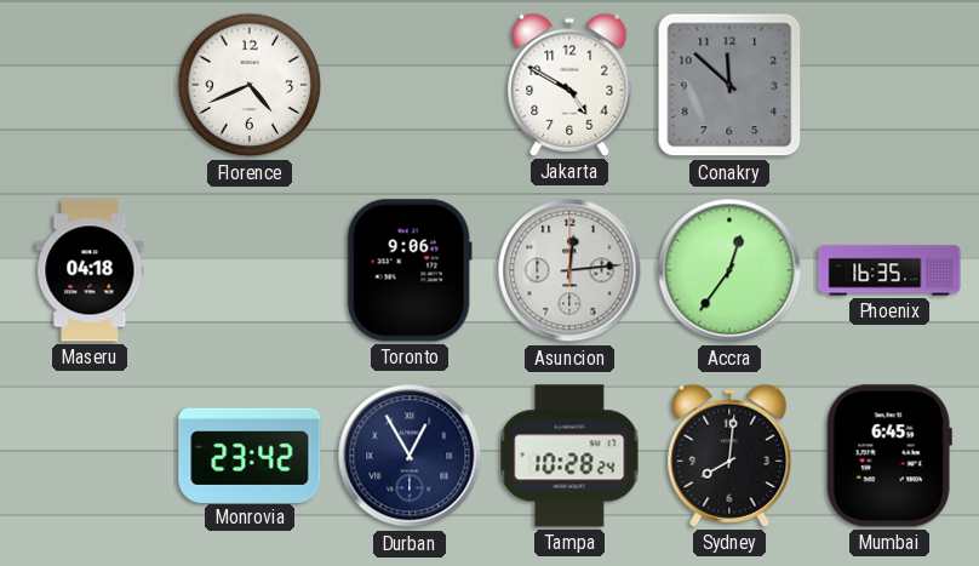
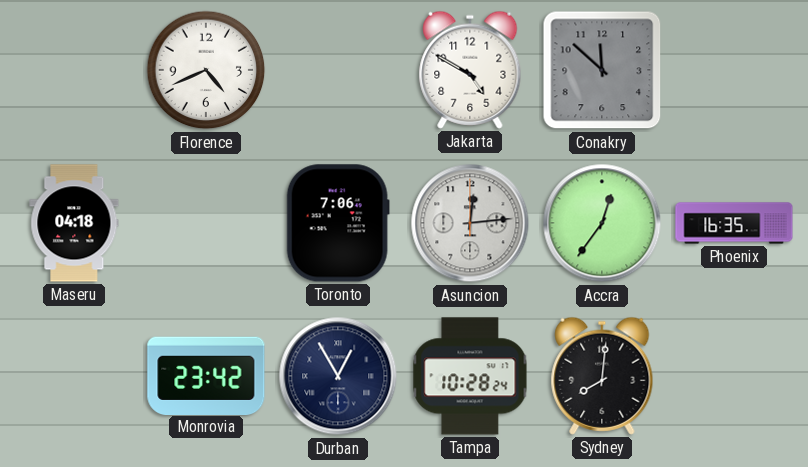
Toronto: 9:06 -> 7:06 (338, 223)
Mumbai: 6:45 -> none (889, 456)
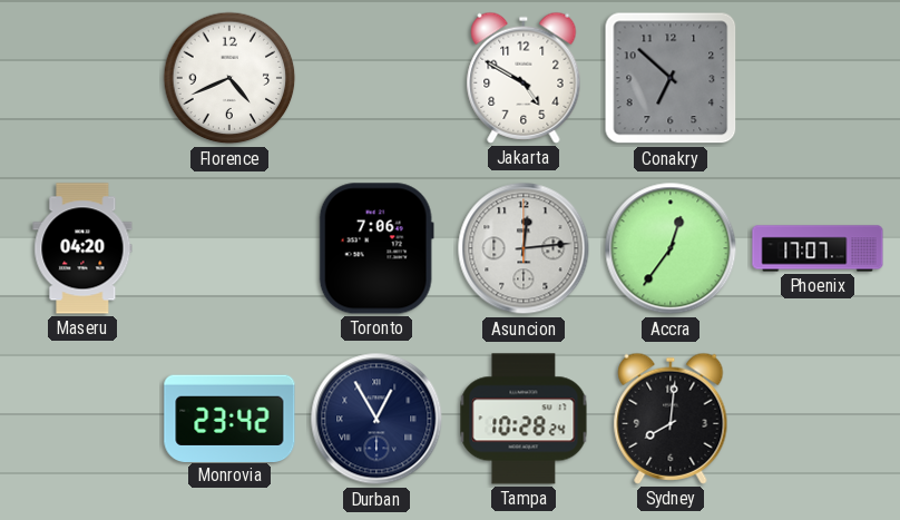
Conakry: 11:52 -> 6:52 (671, 78)
Maseru: 04:18 -> 04:20 (82, 248)
Phoenix: 16:35 -> 17:07 (818, 248)
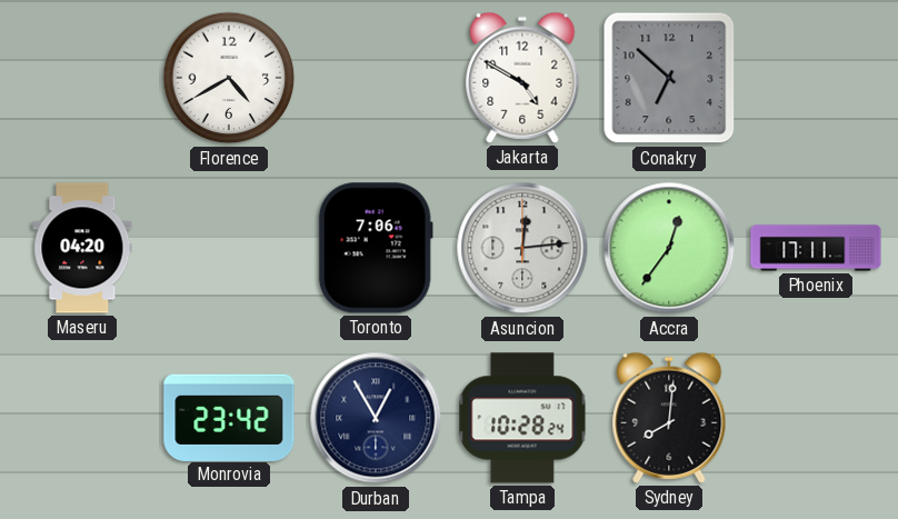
Florence: 4:41 -> 4:40 (229, 78)
Phoenix: 17:07 -> 17:11 (816, 248)
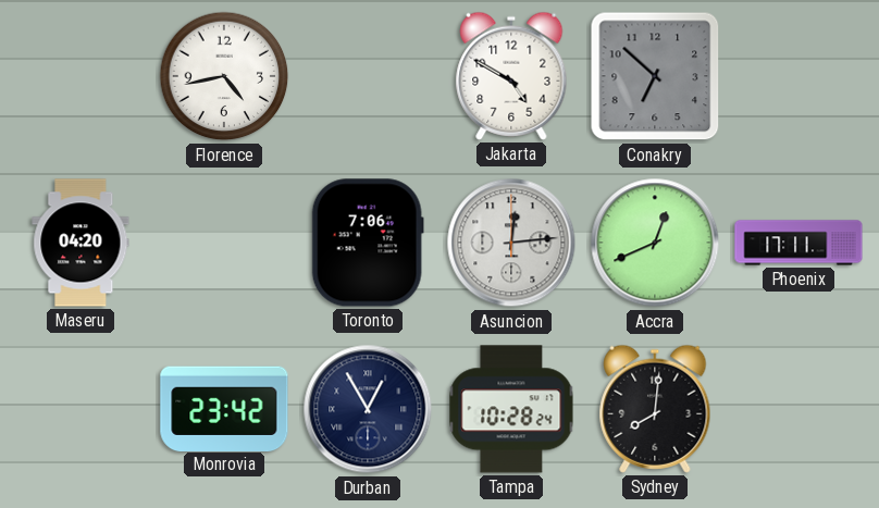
Florence: 4:40 -> 4:43 (224, 76)
Accra: 12:36 -> 12:41 (655, 243)
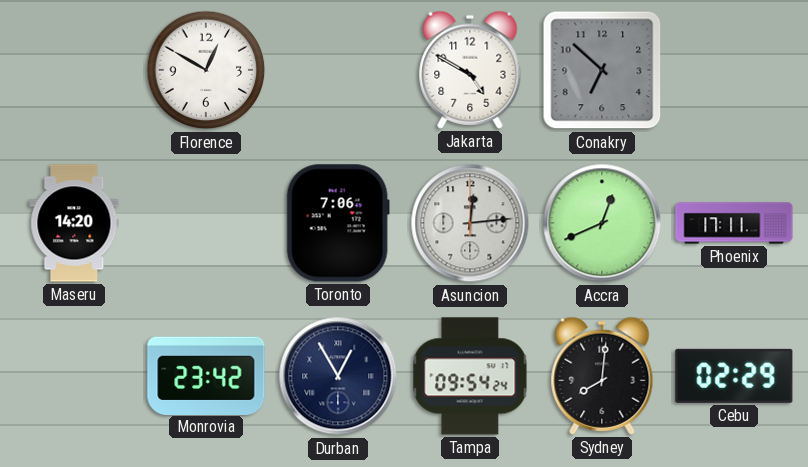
Florence: 4:43 -> 12:50 (206, 70)
Maseru: 04:20 -> 14:20 (74, 223)
Tampa: 10:28 -> 09:54 (470, 376)
Cebu: none -> 02:29 (734, 376)
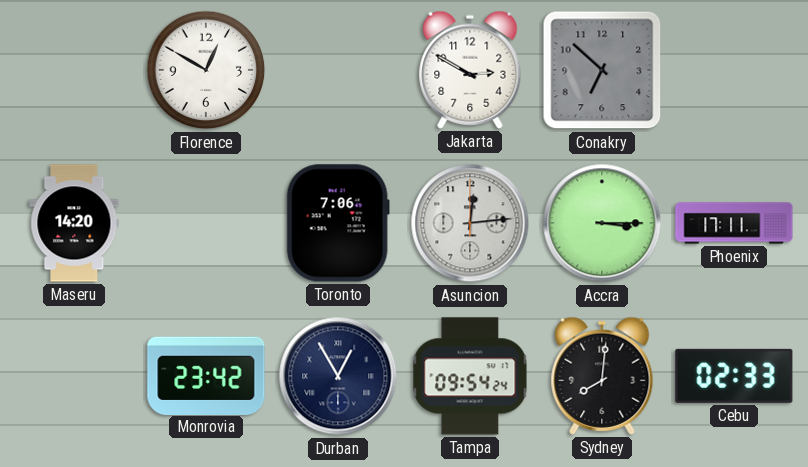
Jakarta: 4:50 -> 2:50 (470, 70)
Accra: 12:41 -> 3:15 (602, 223)
Cebu: 02:29 -> 02:33 (734, 376)
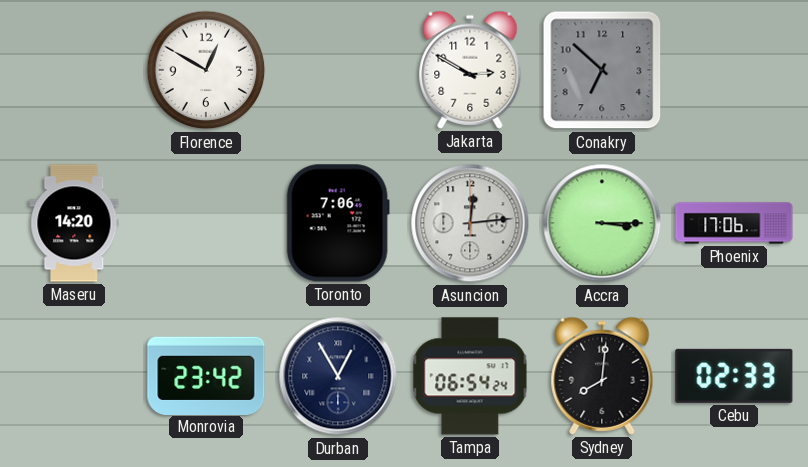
Phoenix: 17:11 -> 17:06 (734, 223)
Tampa: 09:54 -> 06:54 (470, 376)
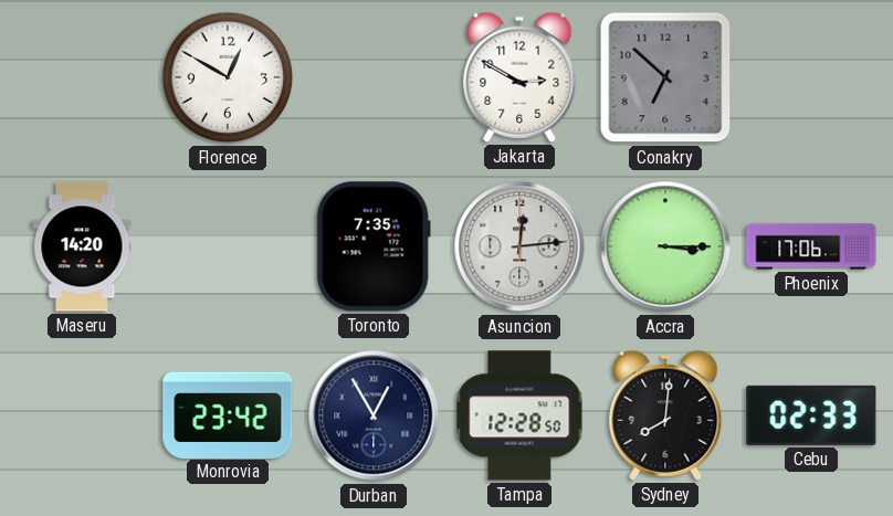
Toronto: 7:06 -> 7:35 (374, 246)
Tampa: 06:54 -> 12:28 (519, 415)
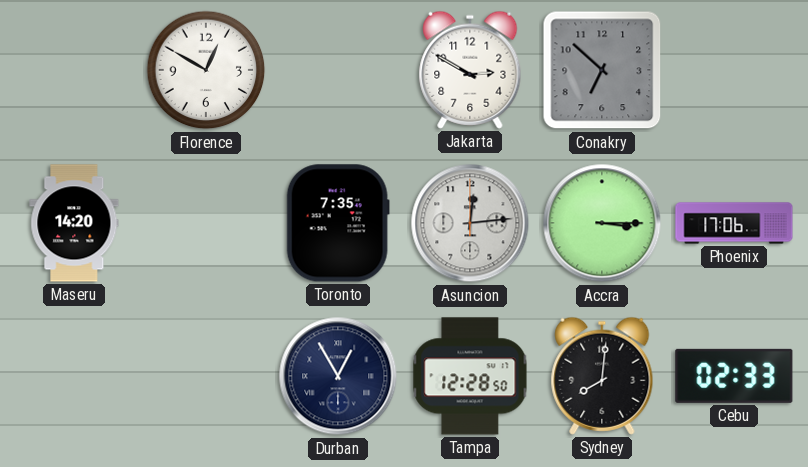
Monrovia: 23:42 -> none (228, 414)
